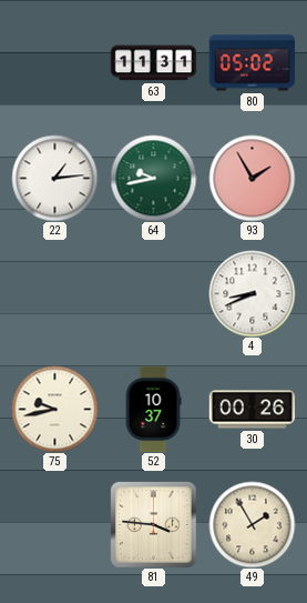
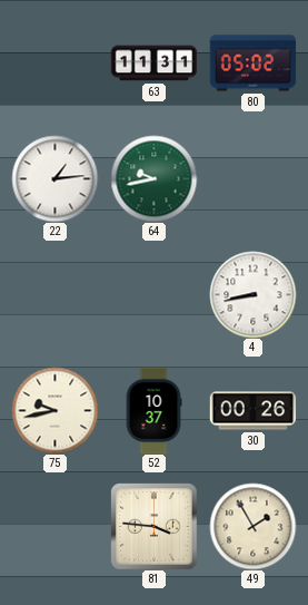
93: 1:55 -> none (252, 178)
4: 8:41 -> 8:43 (252, 294)
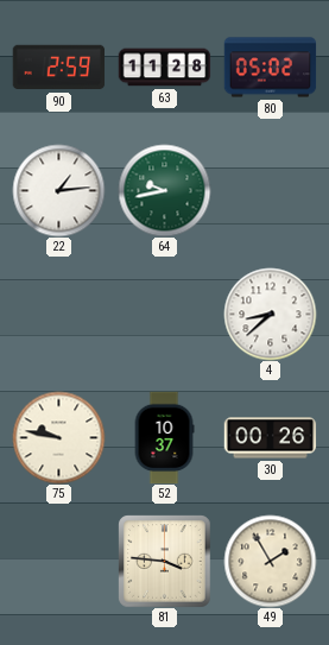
90: none -> 2:59 (58, 68)
63: 11:31 -> 11:28 (164, 68)
4: 8:43 -> 8:38 (270, 314)
75: 9:43 -> 9:47 (58, 437)
